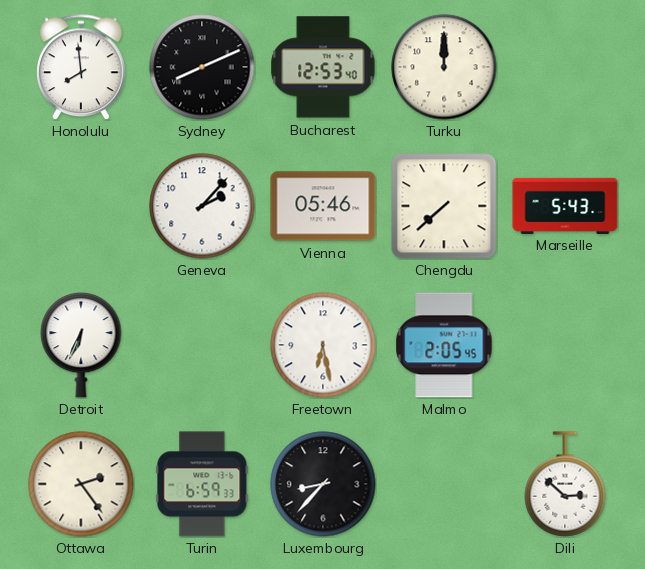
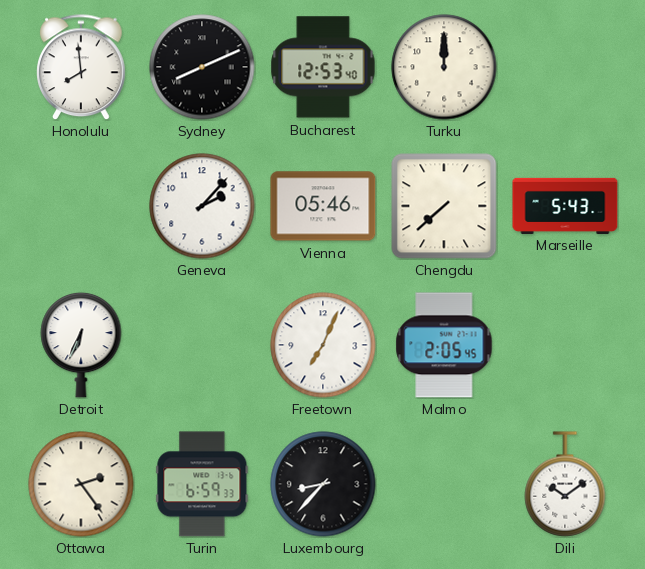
Freetown: 6:28 -> 7:04 (323, 345)
Dili: 2:52 -> 10:09 (565, 484)
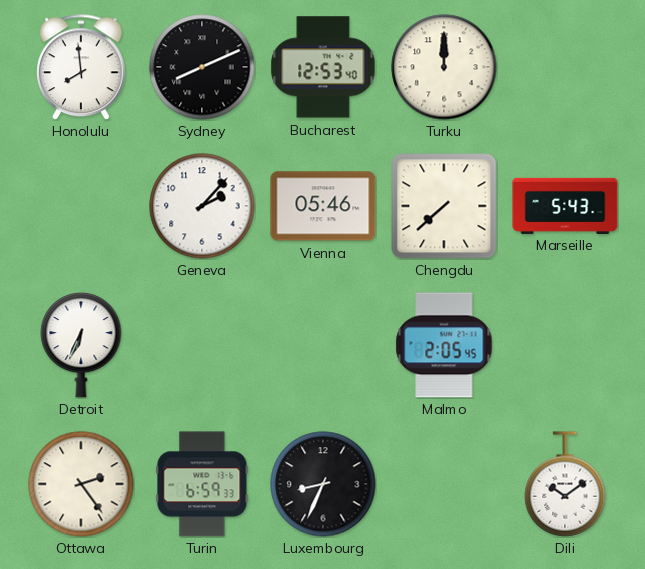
Freetown: 7:04 -> none (323, 345)
Luxembourg: 8:37 -> 8:34 (323, 484)
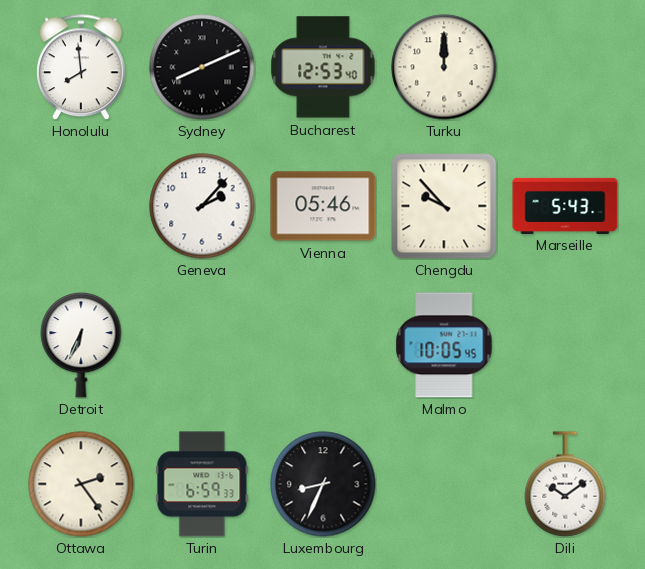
Chengdu: 7:38 -> 9:53 (444, 206)
Malmo: 2:05 -> 10:05 (444, 345)
